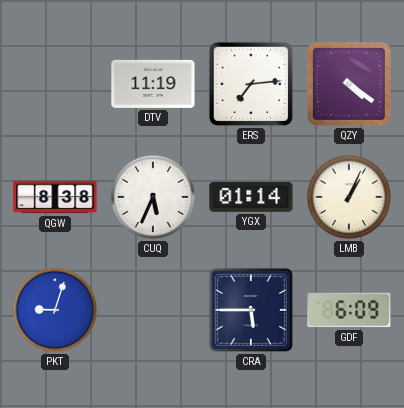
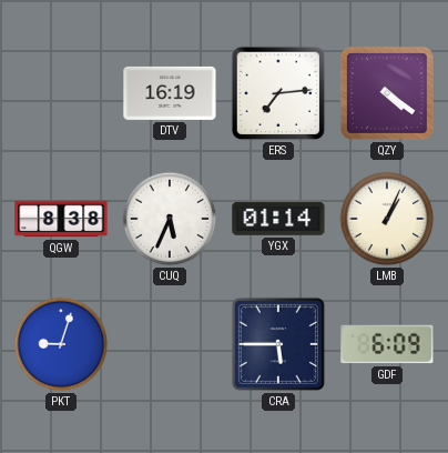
DTV: 11:19 -> 16:19 (170, 93)
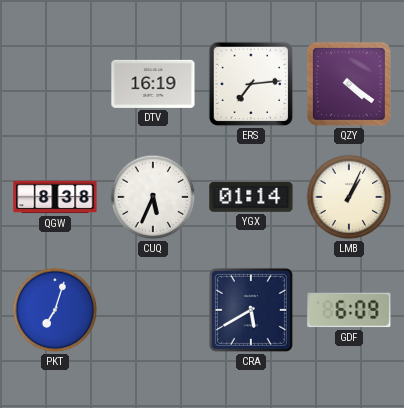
PKT: 9:03 -> 7:03 (55, 310)
CRA: 5:45 -> 5:40 (251, 310)
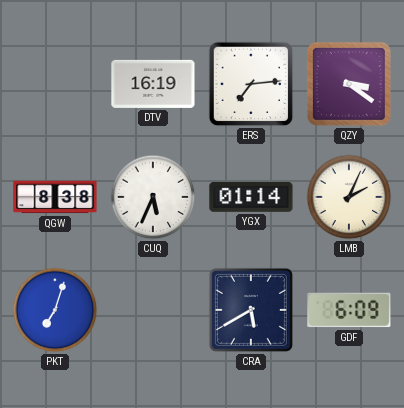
QZY: 4:21 -> 3:21 (349, 84)
LMB: 1:04 -> 2:04 (349, 197)
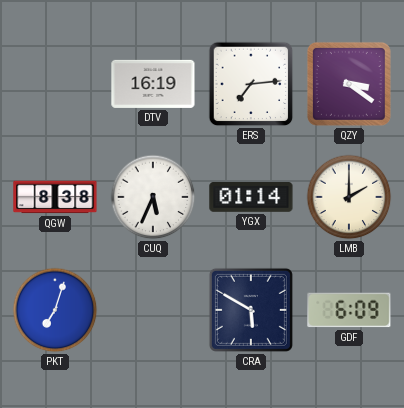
LMB: 2:04 -> 2:00 (349, 197)
CRA: 5:40 -> 5:50 (251, 310)
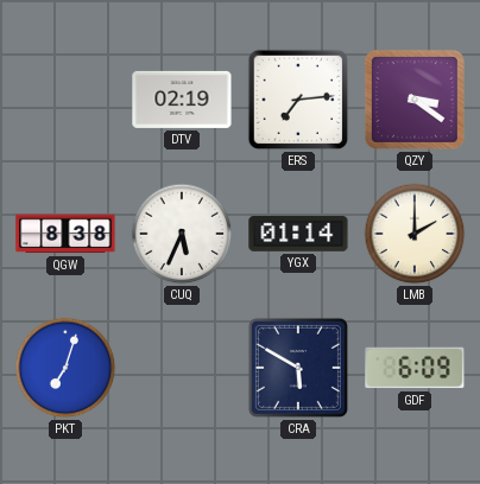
DTV: 16:19 -> 02:19 (182, 100)
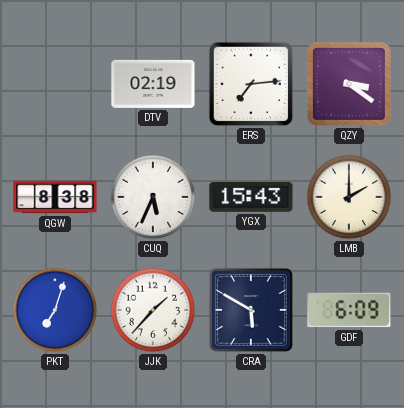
YGX: 01:14 -> 15:43 (251, 197)
JJK: none -> 1:37 (153, 310)
